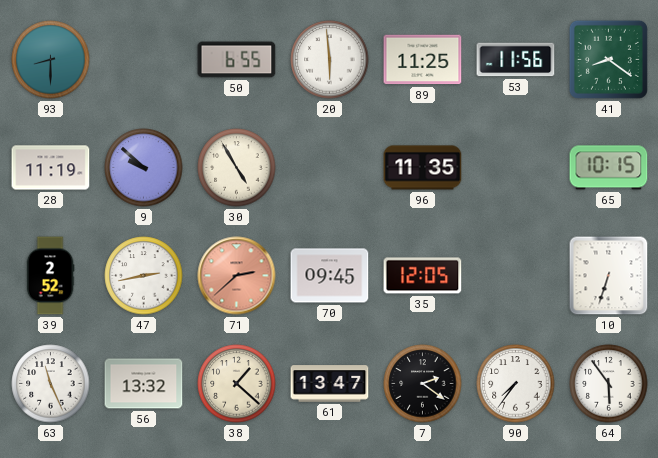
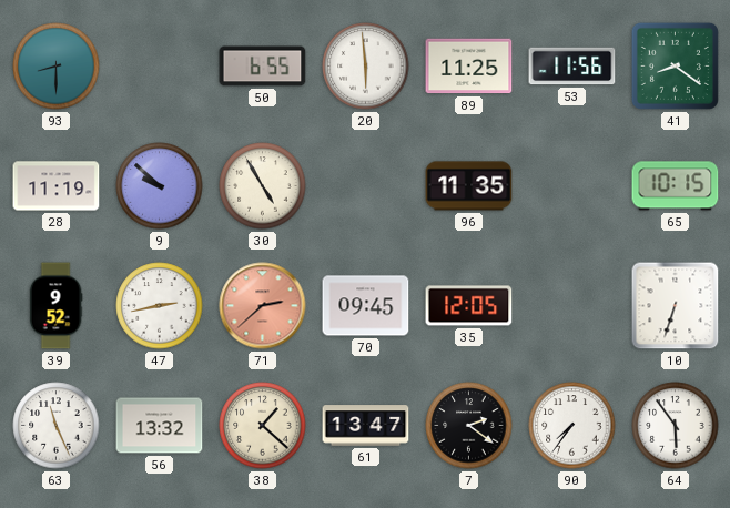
39: 2:52 -> 9:52 (55, 306)
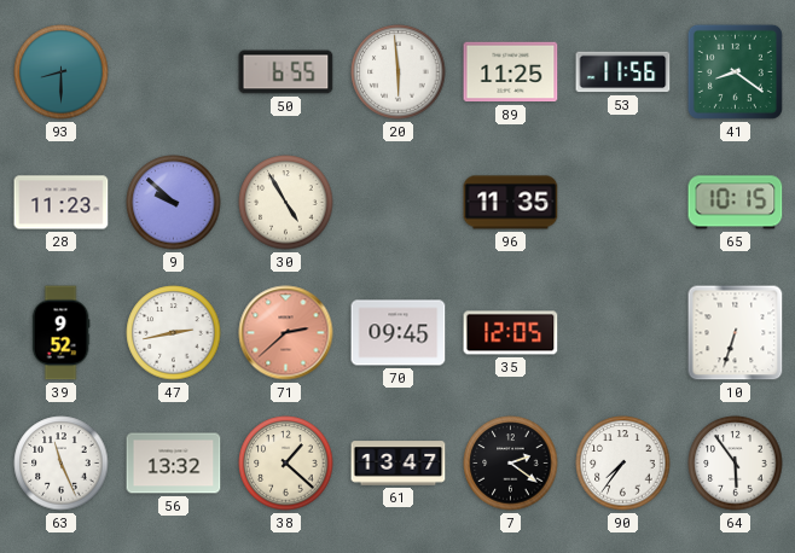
28: 11:19 -> 11:23 (62, 203)
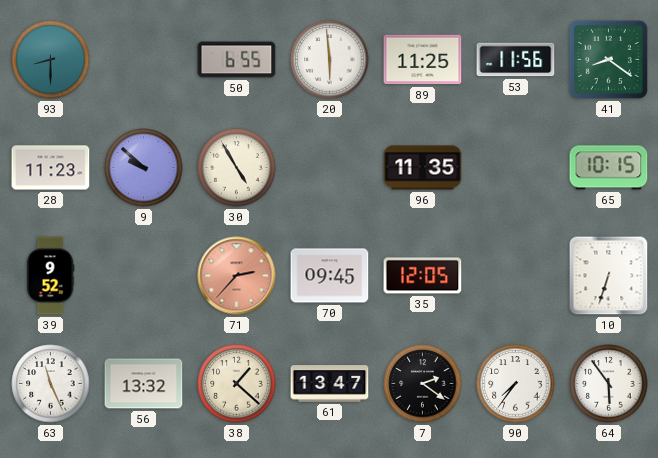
47: 2:43 -> none (174, 333)
71: 2:38 -> 2:37 (237, 276)
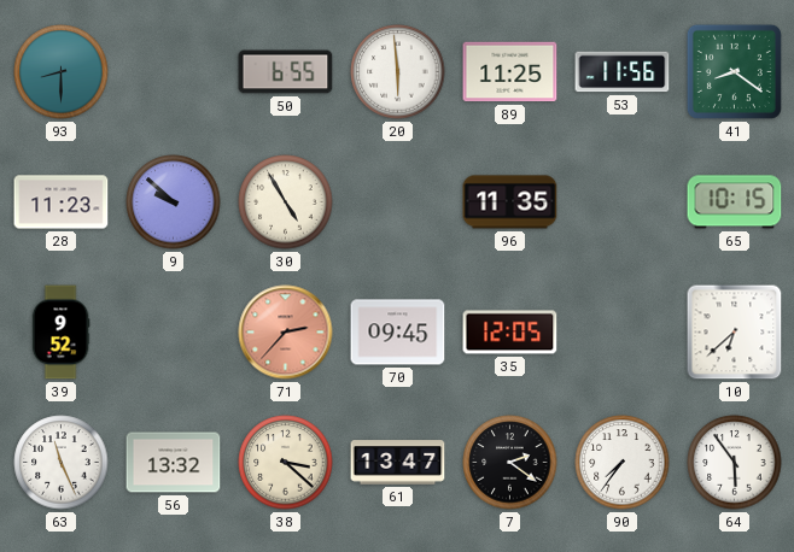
10: 6:33 -> 6:38 (735, 333)
38: 1:22 -> 3:22 (286, 463)
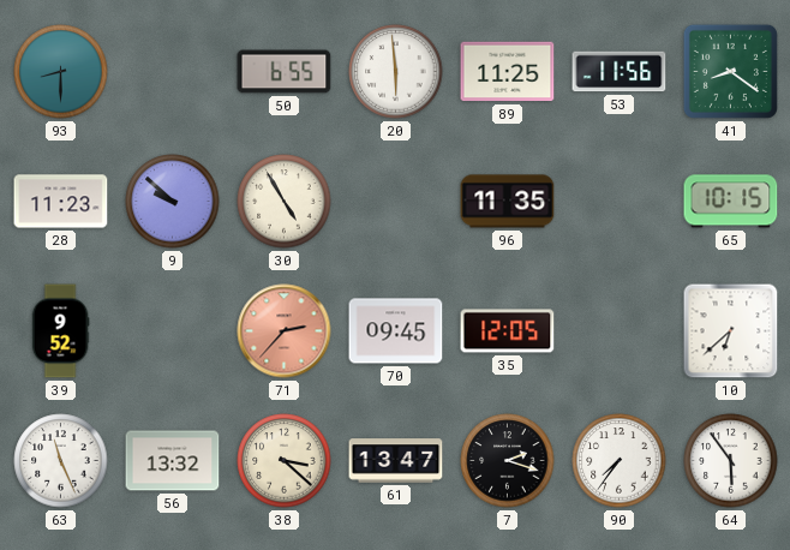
7: 2:21 -> 2:18 (508, 461)
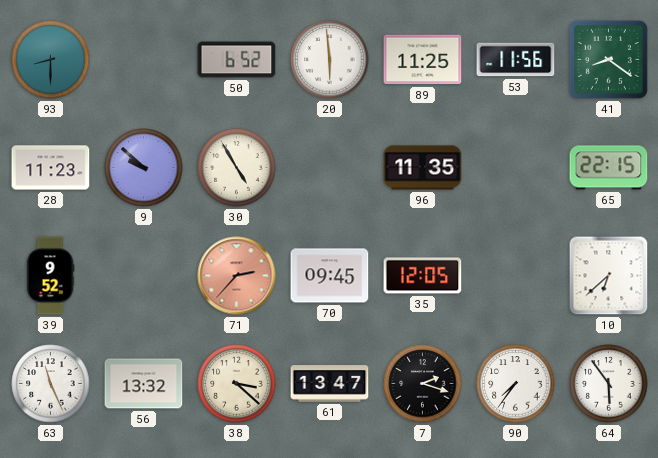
50: 6:55 -> 6:52 (237, 60)
65: 10:15 -> 22:15 (609, 168)
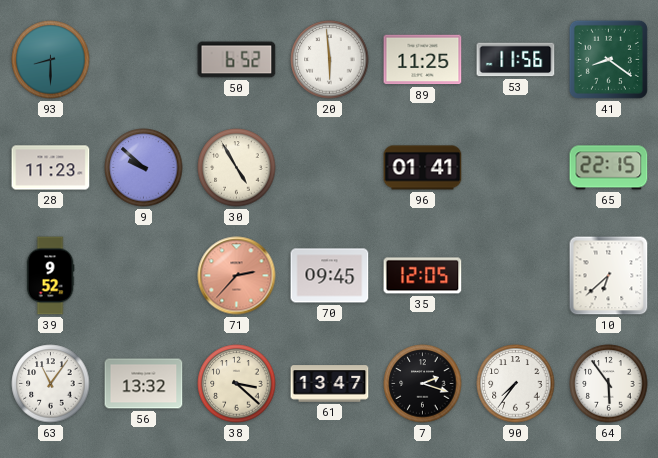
96: 11:35 -> 01:41 (423, 168)
63: 11:26 -> 11:06 (51, 384)
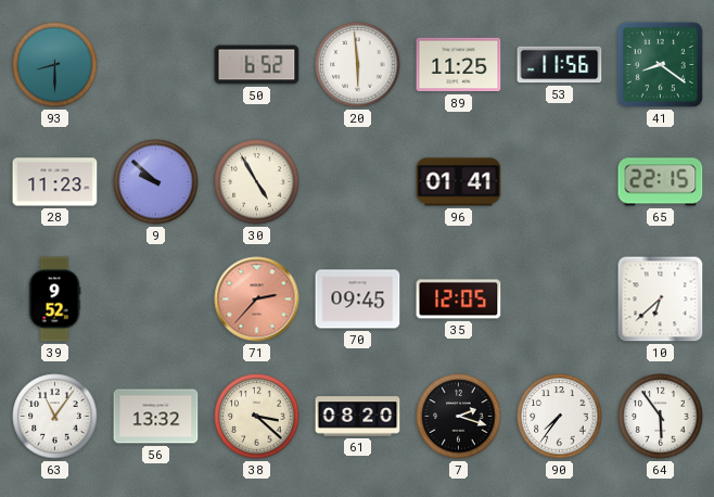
61: 13:47 -> 08:20 (358, 417)
